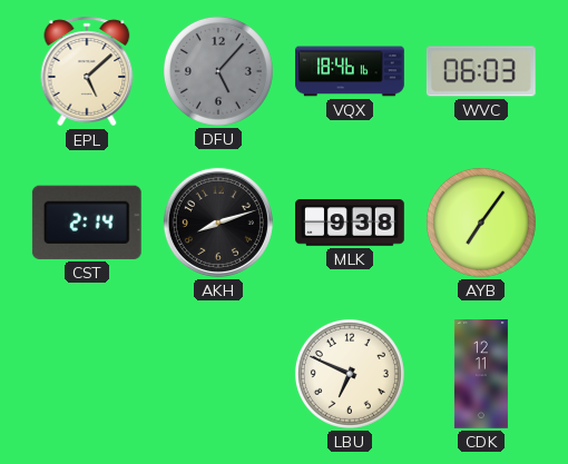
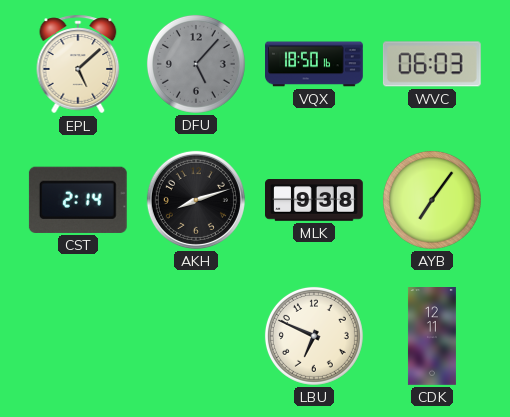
VQX: 18:46 -> 18:50 (315, 64)
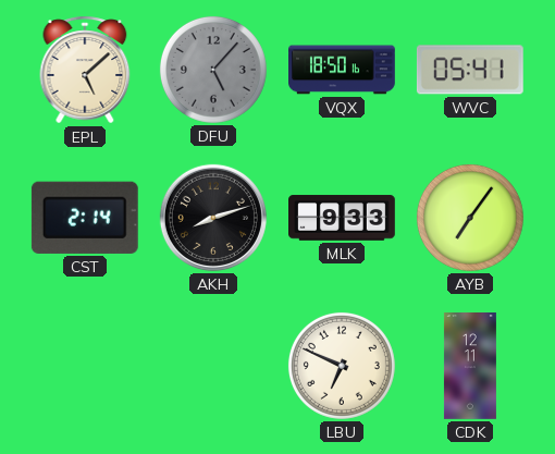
WVC: 06:03 -> 05:41 (470, 70)
MLK: 9:38 -> 9:33 (343, 218)
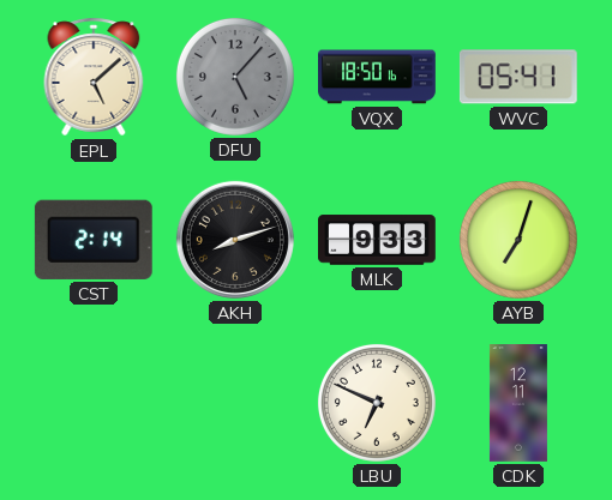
AYB: 7:06 -> 7:03 (518, 240)
